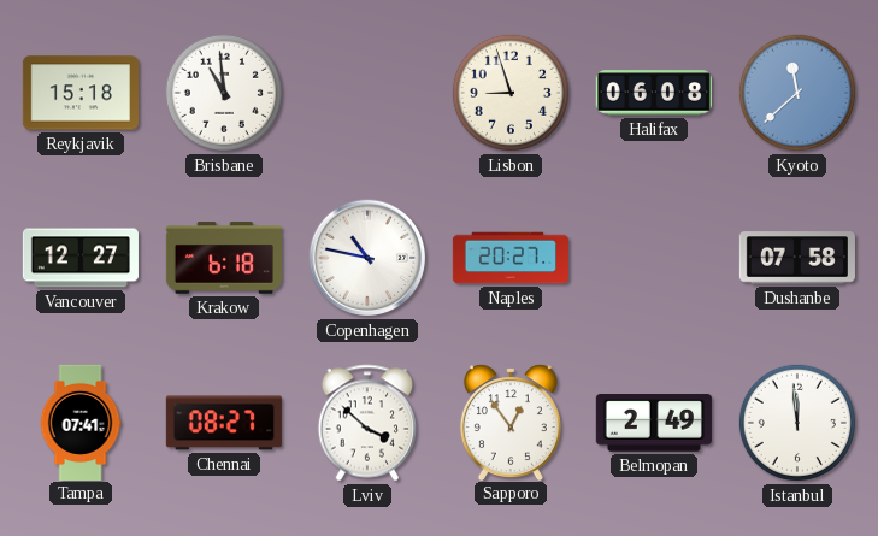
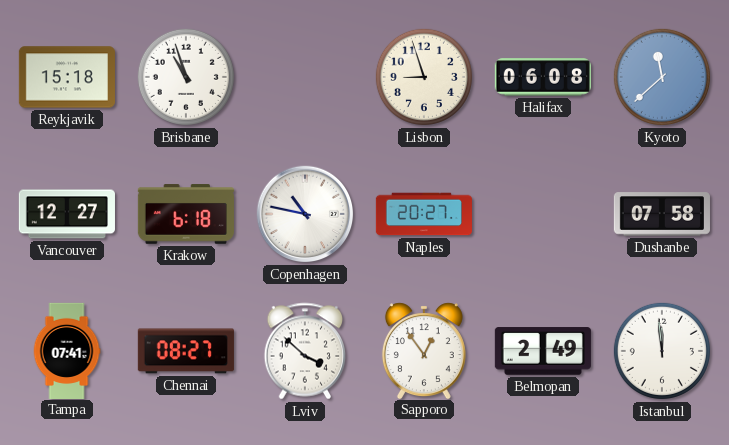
Brisbane: 10:59 -> 10:57 (186, 77)
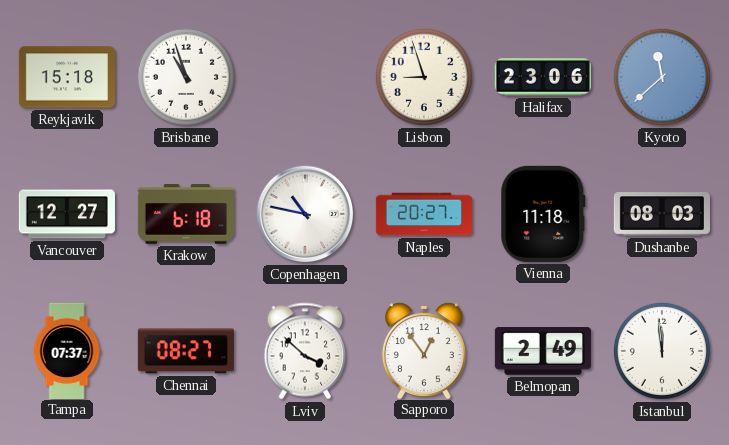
Halifax: 06:08 -> 23:06 (543, 77)
Vienna: none -> 11:18 (543, 214)
Dushanbe: 07:58 -> 08:03 (662, 214)
Tampa: 07:41 -> 07:37 (67, 350)
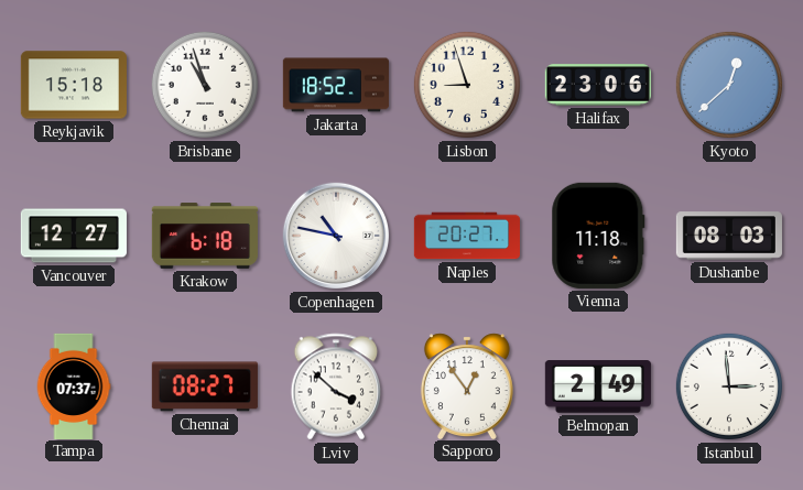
Jakarta: none -> 18:52 (336, 85)
Kyoto: 11:38 -> 12:38 (729, 85)
Istanbul: 11:59 -> 2:59 (729, 386)
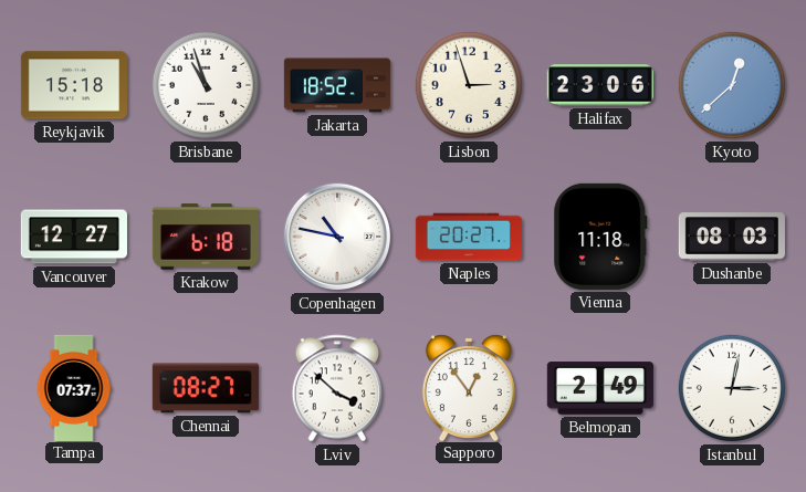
Lisbon: 8:57 -> 2:57 (469, 85)
Istanbul: 2:59 -> 3:02 (732, 388)
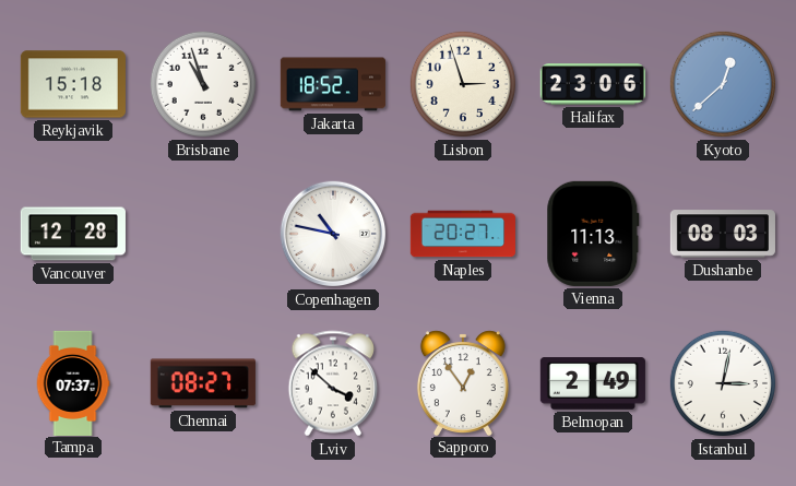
Vancouver: 12:27 -> 12:28 (73, 234)
Krakow: 6:18 -> none (206, 237)
Vienna: 11:18 -> 11:13 (593, 234)
